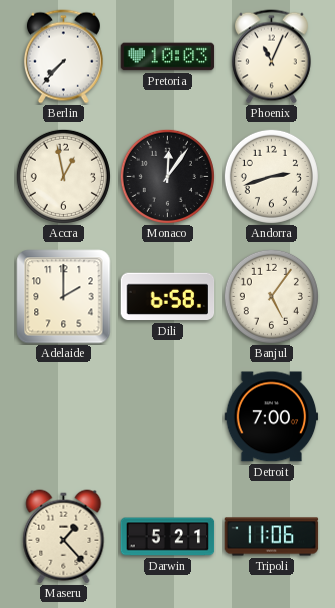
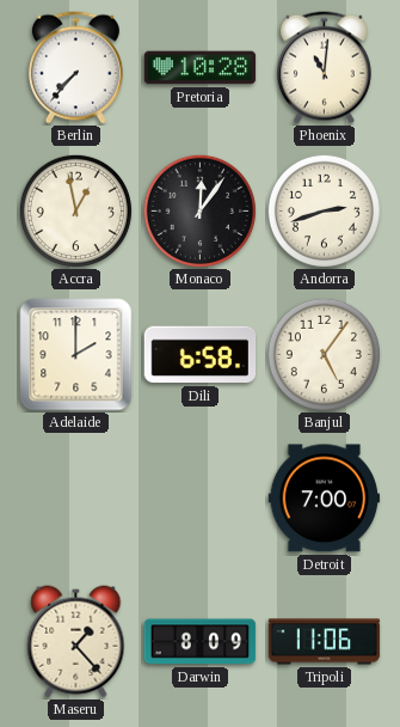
Pretoria: 10:03 -> 10:28 (201, 68)
Phoenix: 11:04 -> 11:01 (324, 68)
Darwin: 5:21 -> 8:09 (201, 642)
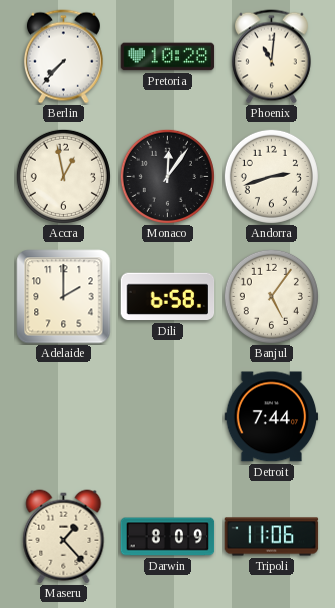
Detroit: 7:00 -> 7:44 (272, 417)
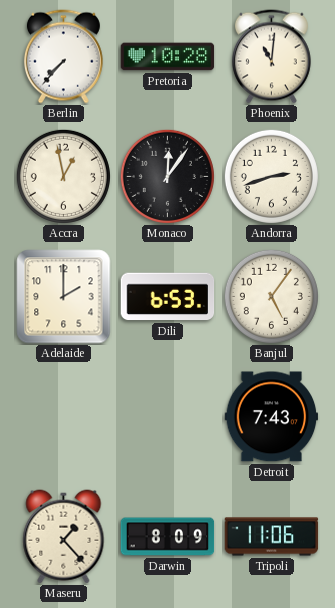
Dili: 6:58 -> 6:53 (168, 297)
Detroit: 7:44 -> 7:43 (272, 417)
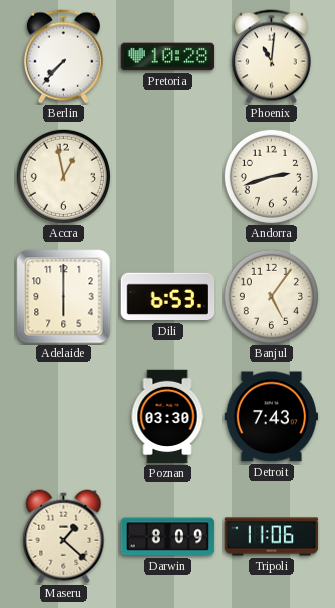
Monaco: 12:06 -> none (167, 176)
Adelaide: 2:00 -> 6:00 (64, 297)
Poznan: none -> 03:30 (167, 417)
Maseru: 1:23 -> 1:22 (64, 537)
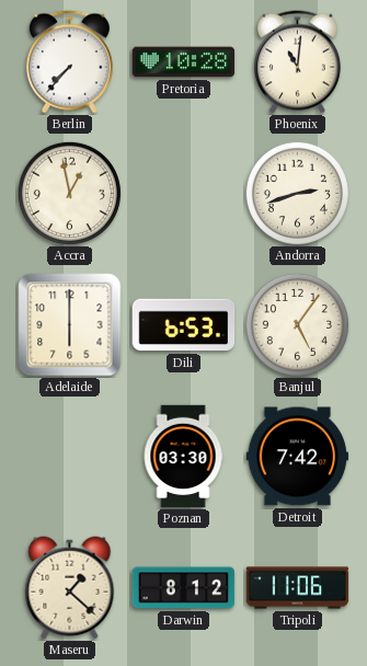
Detroit: 7:43 -> 7:42 (298, 457)
Darwin: 8:09 -> 8:12 (184, 588)
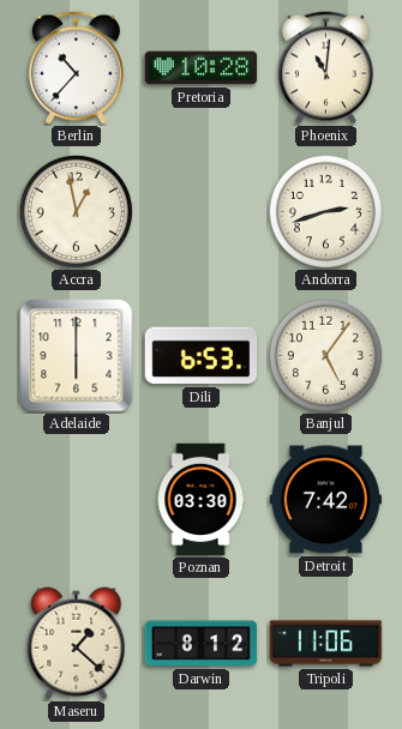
Berlin: 7:37 -> 10:37 (76, 68)
